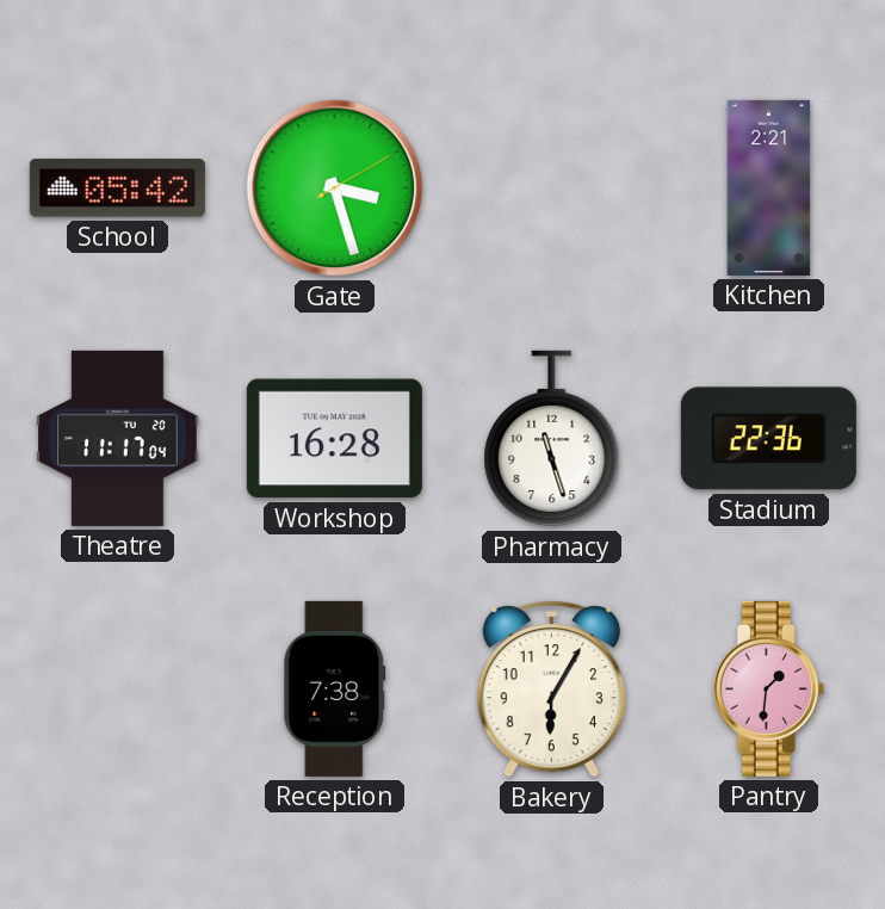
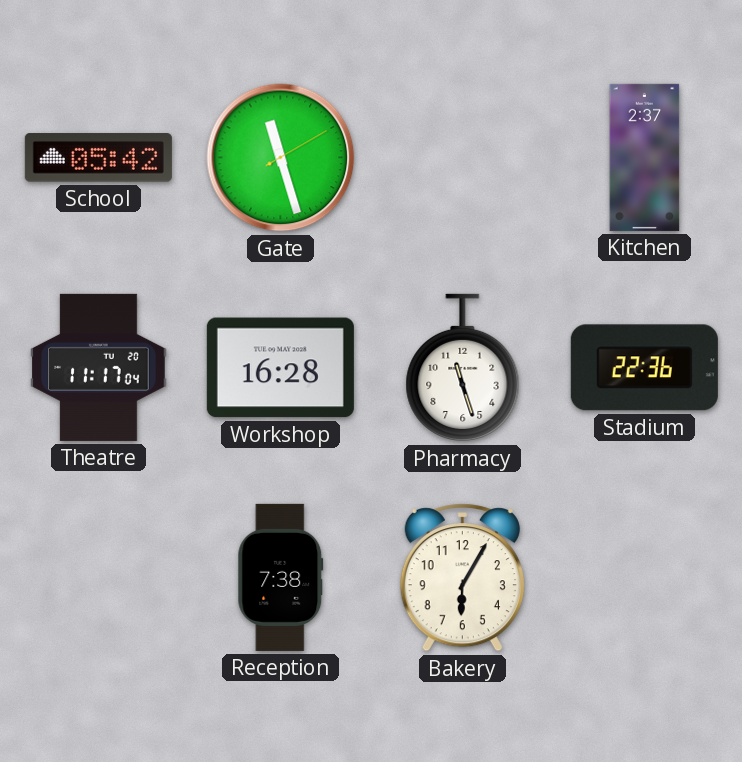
Gate: 3:27 -> 11:27 (281, 158)
Kitchen: 2:21 -> 2:37 (645, 157)
Pantry: 1:31 -> none (768, 688)
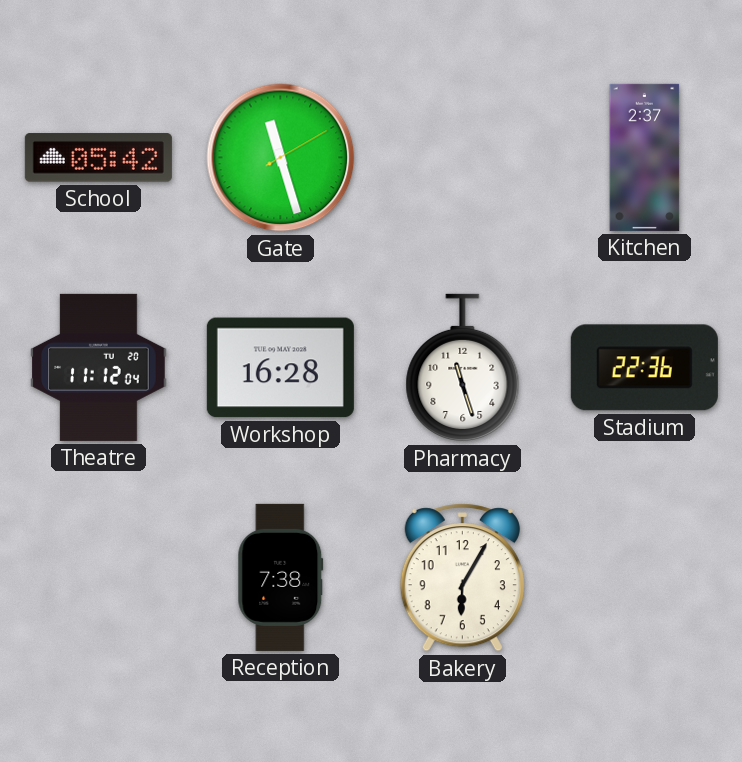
Theatre: 11:17 -> 11:12 (99, 367)
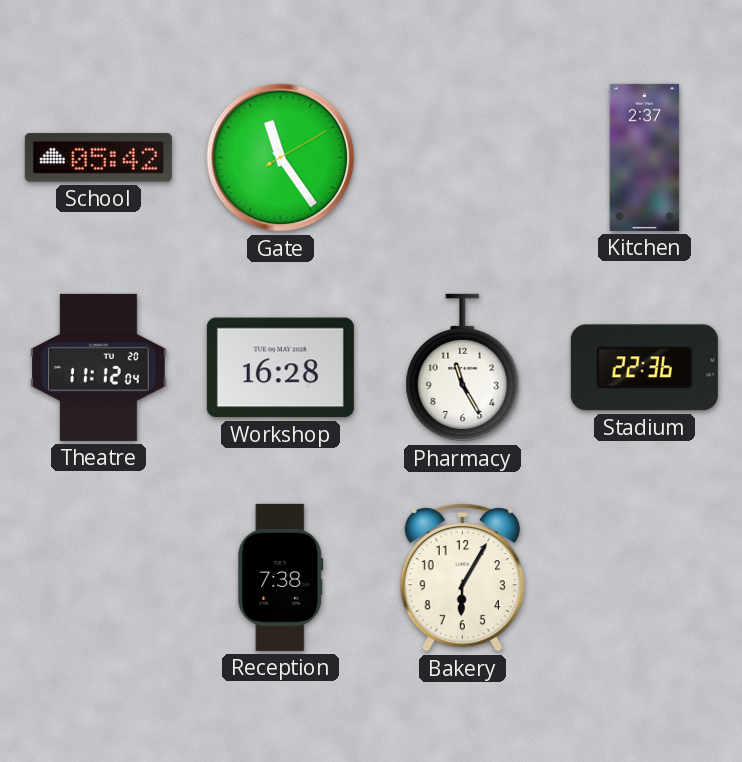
Gate: 11:27 -> 11:24 (281, 158)
Pharmacy: 11:27 -> 11:25 (463, 368)
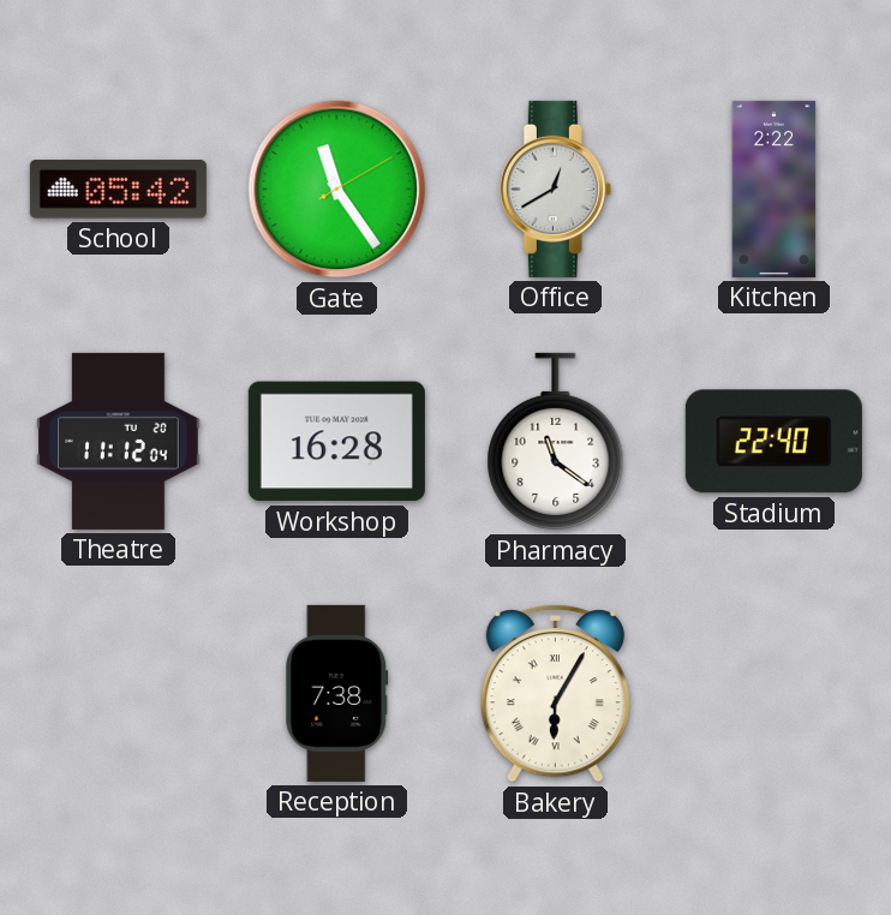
Office: none -> 12:40 (555, 189)
Kitchen: 2:37 -> 2:22 (775, 189)
Pharmacy: 11:25 -> 11:21 (556, 442)
Stadium: 22:36 -> 22:40 (773, 442)
Bakery numerals: Arabic -> Roman (555, 694)
